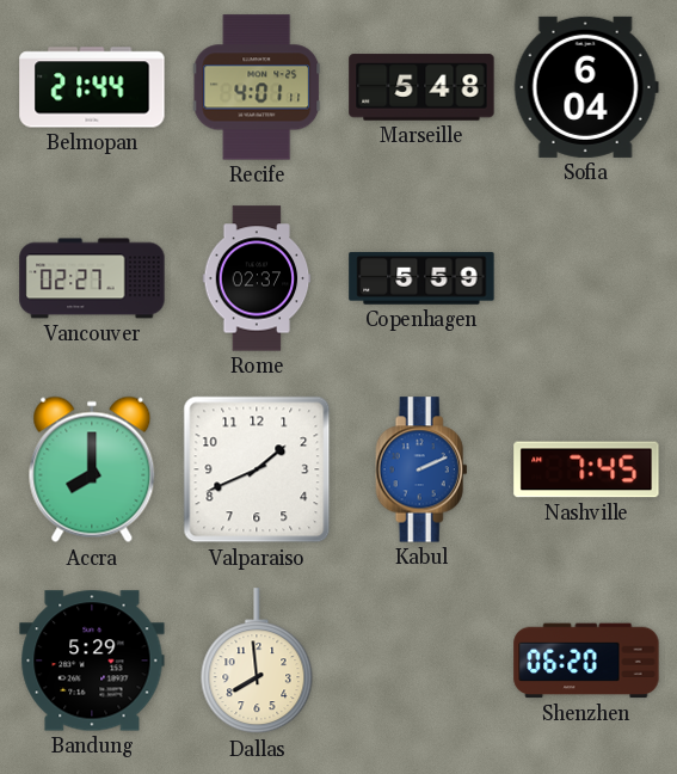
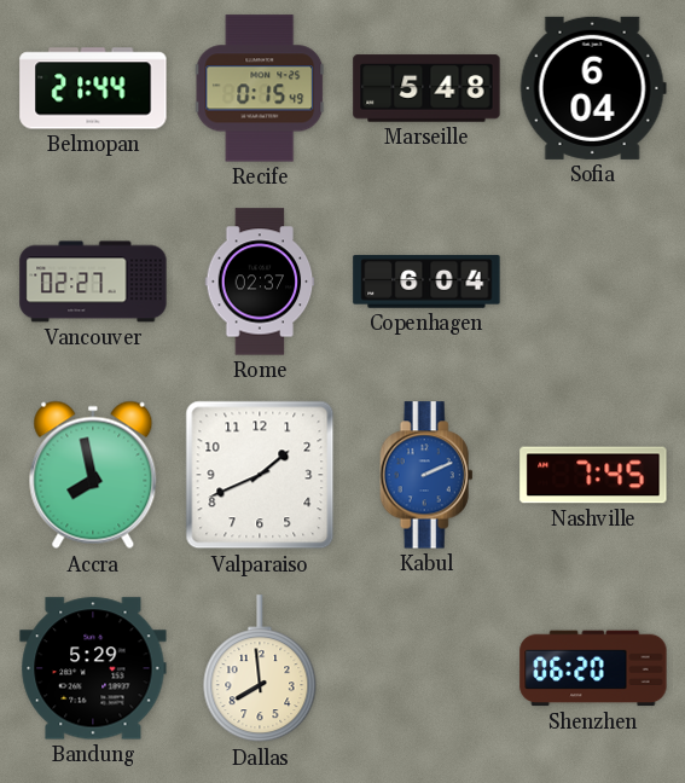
Recife: 4:01 -> 0:15 (260, 88)
Copenhagen: 5:59 -> 6:04 (426, 282)
Accra: 8:00 -> 7:58 (93, 475)
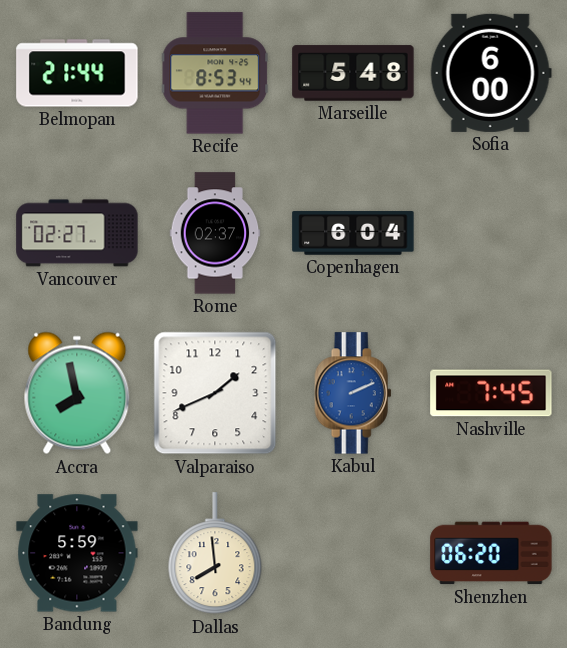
Recife: 0:15 -> 8:53 (215, 73)
Sofia: 6:04 -> 6:00 (491, 73)
Bandung: 5:29 -> 5:59 (77, 553)
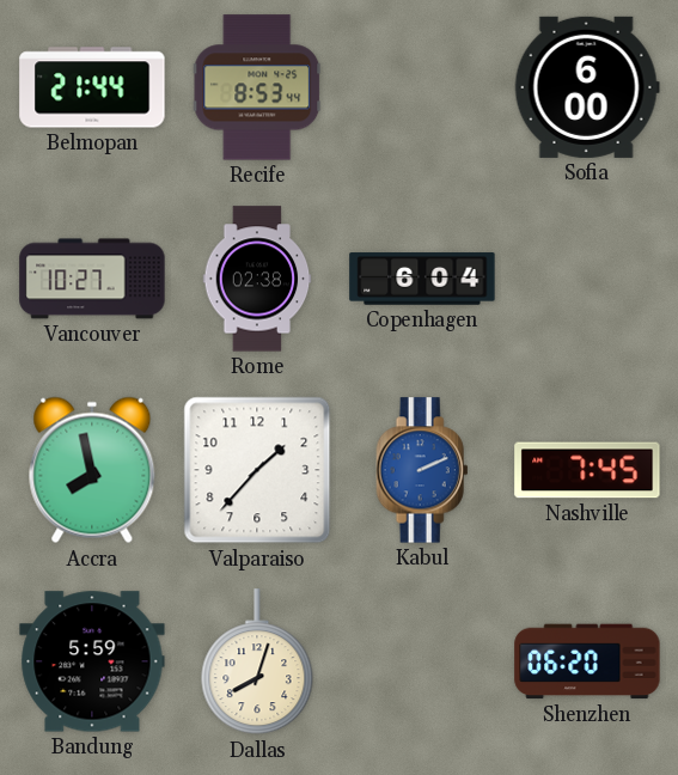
Marseille: 5:48 -> none (353, 73)
Vancouver: 02:27 -> 10:27 (92, 279)
Rome: 02:37 -> 02:38 (257, 279)
Valparaiso: 1:41 -> 1:37 (257, 470)
Dallas: 7:59 -> 8:03 (257, 663)
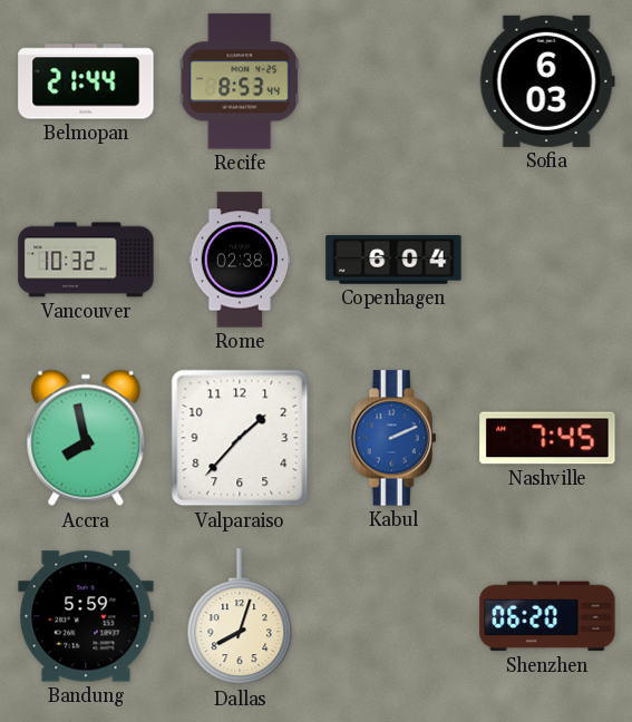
Sofia: 6:00 -> 6:03 (547, 81)
Vancouver: 10:27 -> 10:32 (86, 260)
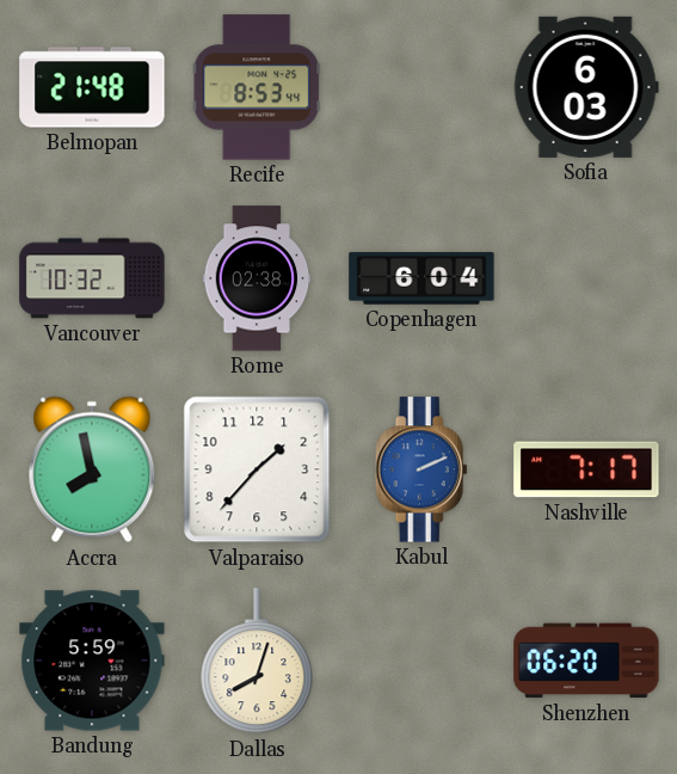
Belmopan: 21:44 -> 21:48 (92, 87)
Nashville: 7:45 -> 7:17 (586, 469)
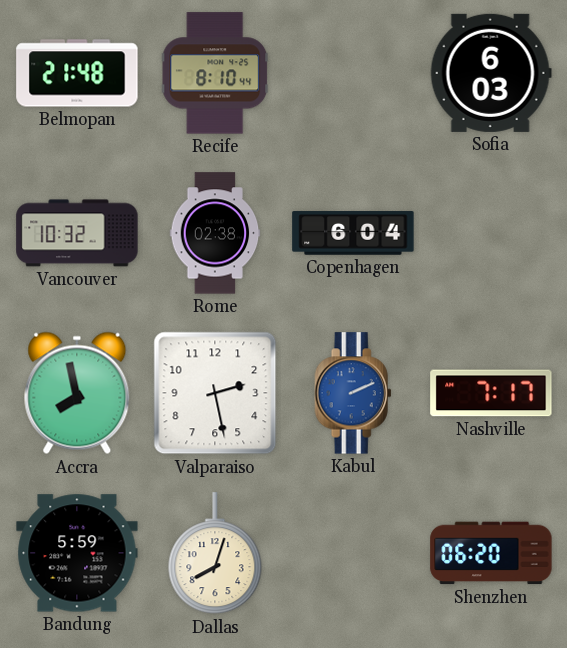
Recife: 8:53 -> 8:10 (215, 73)
Valparaiso: 1:37 -> 2:28 (215, 393)
